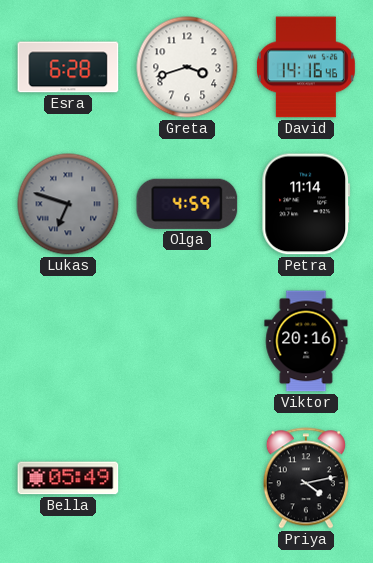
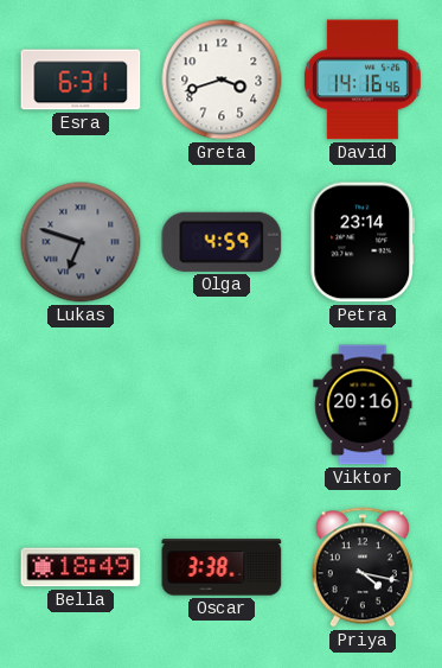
Esra: 6:28 -> 6:31 (81, 79)
Petra: 11:14 -> 23:14 (363, 242)
Bella: 05:49 -> 18:49 (81, 567)
Oscar: none -> 3:38 (222, 567)
Priya: 4:13 -> 4:17 (363, 567)
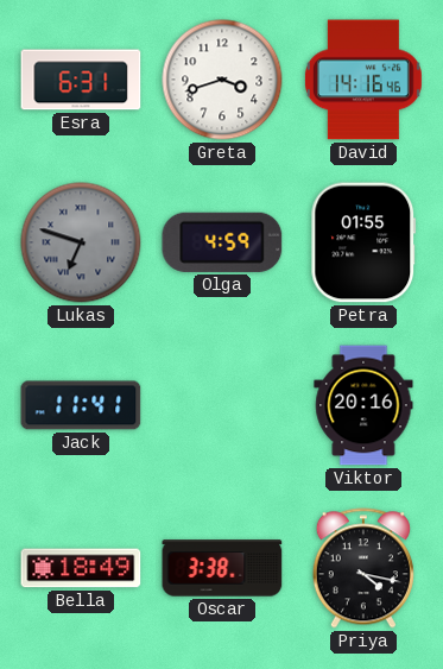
Petra: 23:14 -> 01:55 (363, 242)
Jack: none -> 11:41 (81, 405)
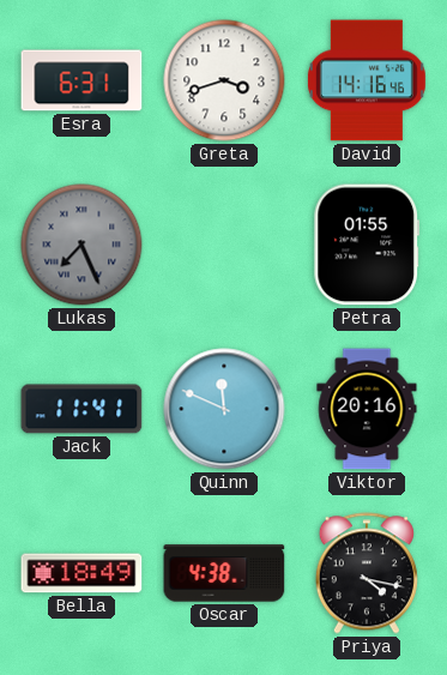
Lukas: 6:48 -> 7:26 (81, 245)
Olga: 4:59 -> none (222, 242)
Quinn: none -> 11:49 (224, 409)
Oscar: 3:38 -> 4:38 (224, 573)
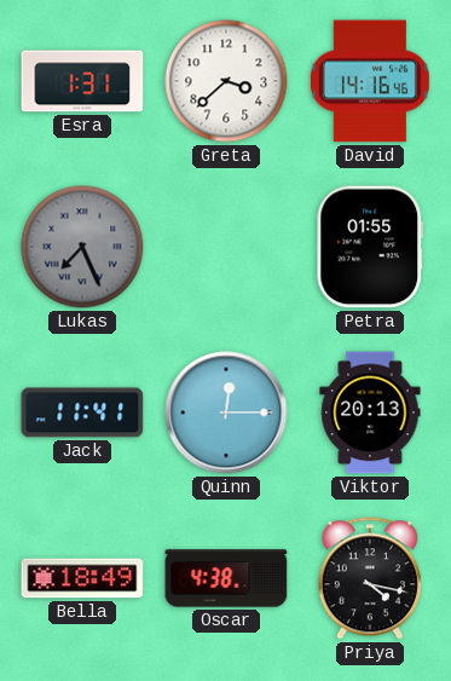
Esra: 6:31 -> 1:31 (82, 81)
Greta: 3:42 -> 3:38 (226, 81)
Quinn: 11:49 -> 12:15 (226, 412)
Viktor: 20:16 -> 20:13 (370, 412)
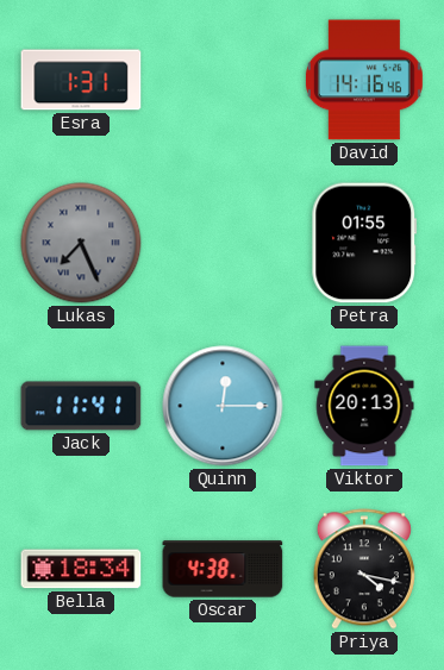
Greta: 3:38 -> none (226, 81)
Bella: 18:49 -> 18:34 (81, 569)
